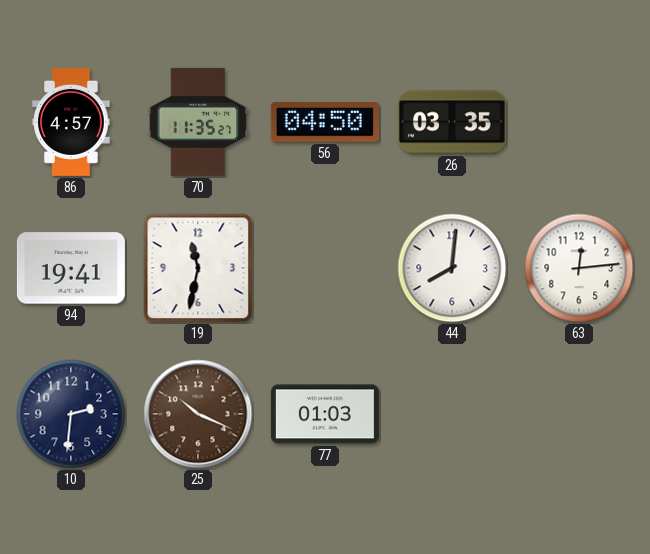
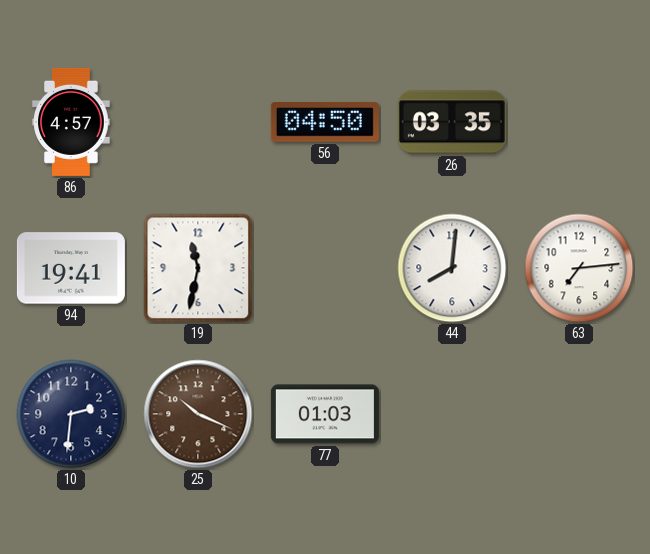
70: 11:35 -> none (198, 122)
63: 12:14 -> 7:14 (579, 268)
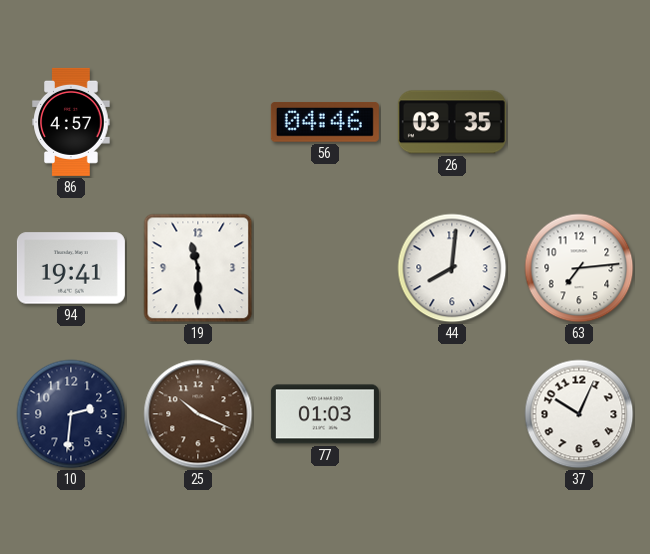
56: 04:50 -> 04:46 (325, 123)
19: 11:32 -> 11:30 (198, 268)
37: none -> 10:04 (579, 414)
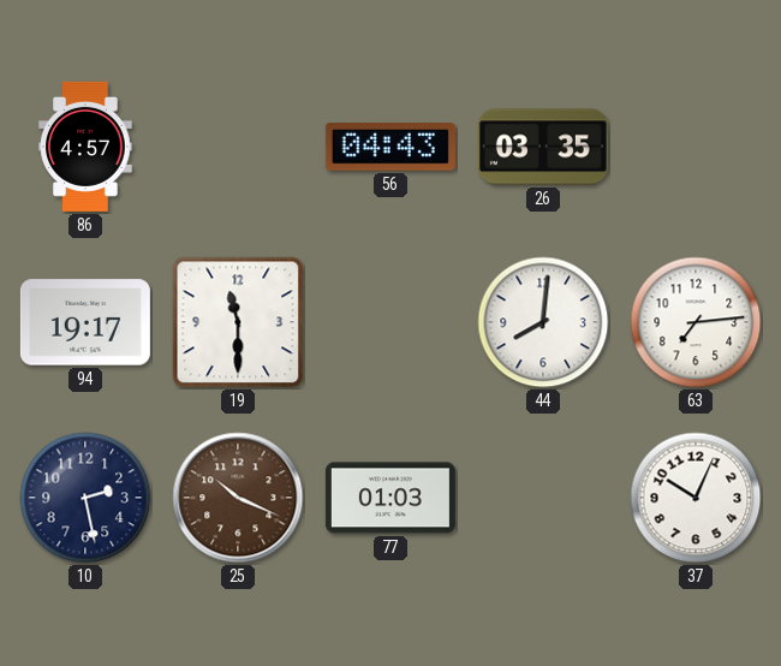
56: 04:46 -> 04:43 (390, 148)
94: 19:41 -> 19:17 (85, 322)
10: 2:31 -> 2:28 (85, 498)
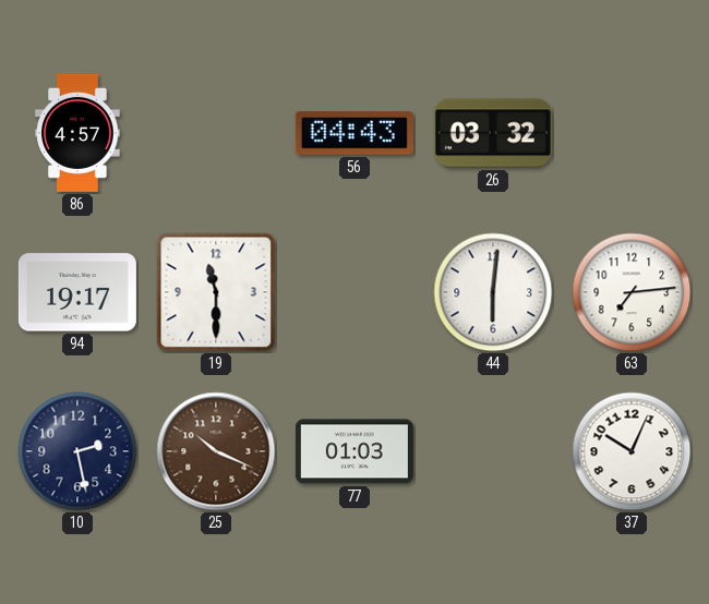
26: 03:35 -> 03:32 (493, 133)
44: 8:01 -> 6:01 (493, 292)
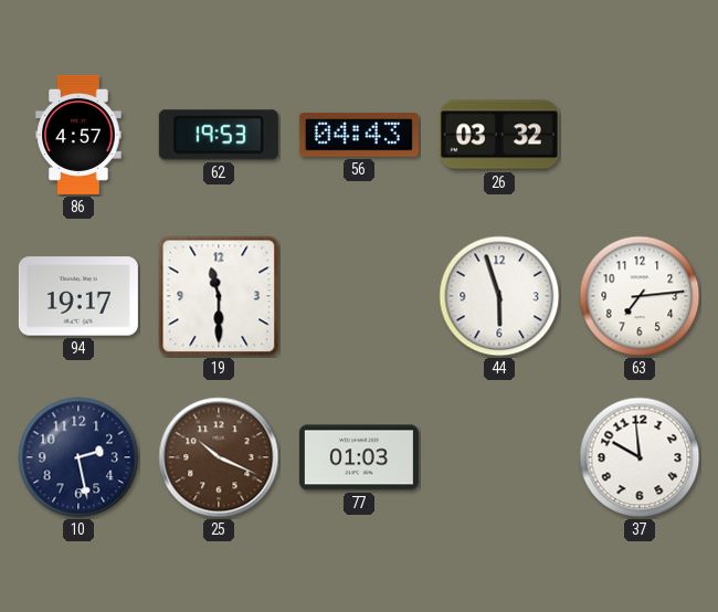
62: none -> 19:53 (219, 135)
44: 6:01 -> 5:57 (499, 296)
37: 10:04 -> 9:59 (640, 457)
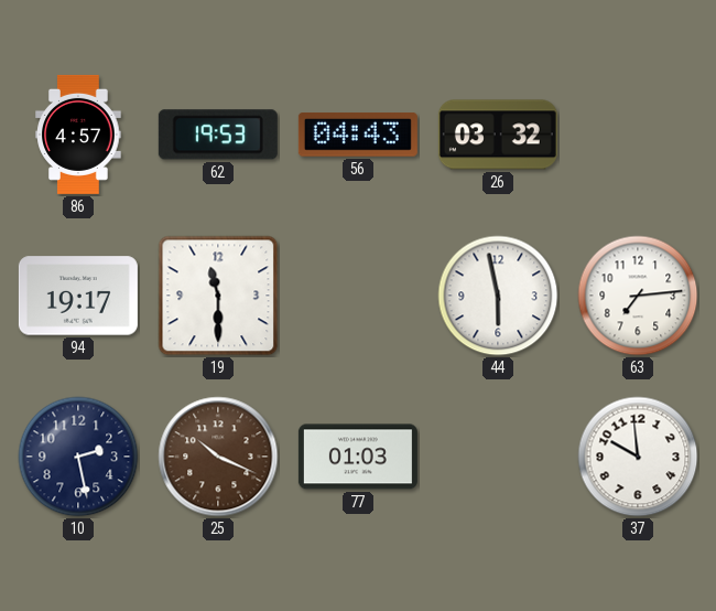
44: 5:57 -> 5:58 (498, 296)
